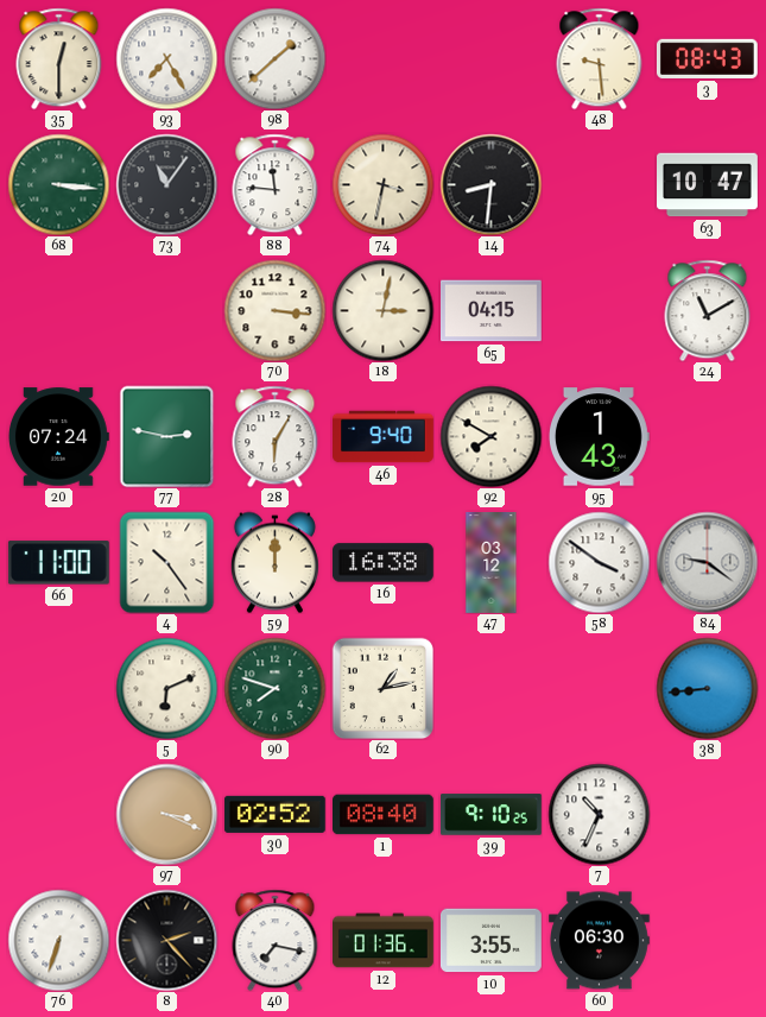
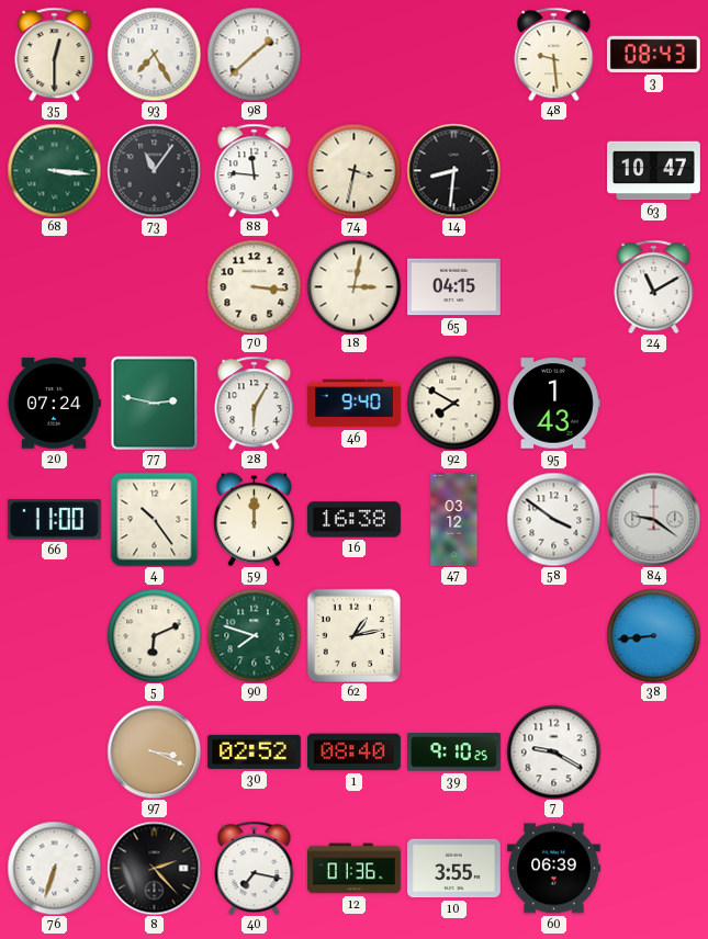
7: 10:34 -> 9:20 (553, 751)
60: 06:30 -> 06:39 (554, 869)
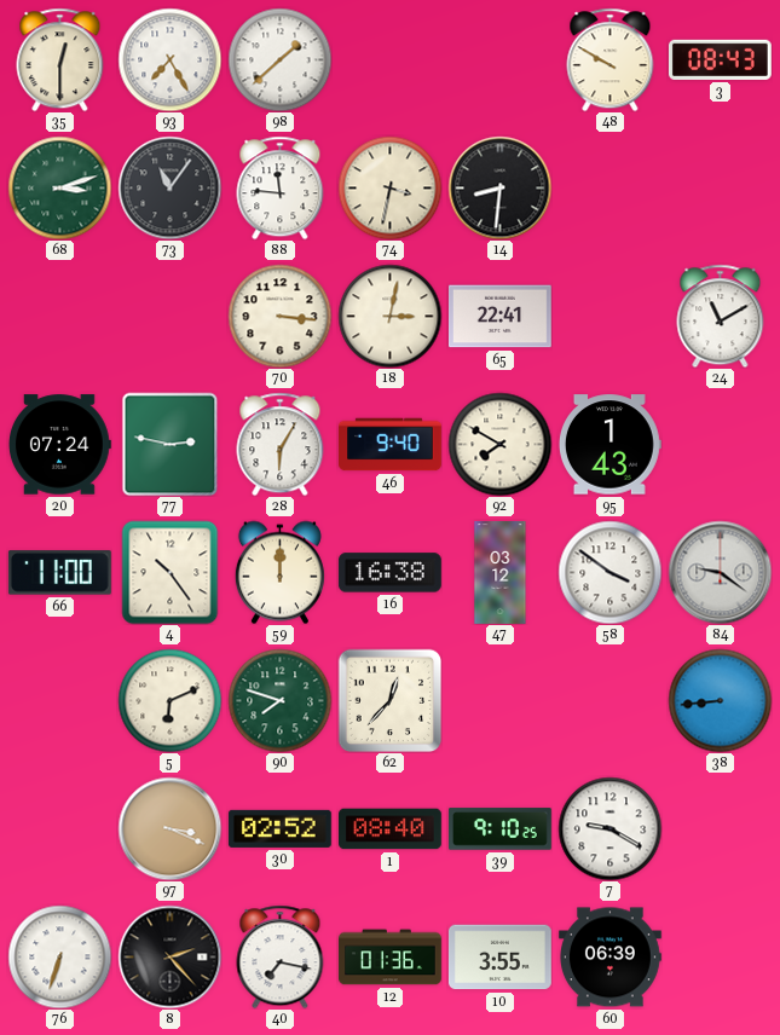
48: 9:29 -> 9:50 (611, 59)
68: 3:16 -> 3:12 (59, 187)
63: 10:47 -> none (654, 171)
65: 04:15 -> 22:41 (501, 317)
62: 1:13 -> 12:37 (389, 700)
